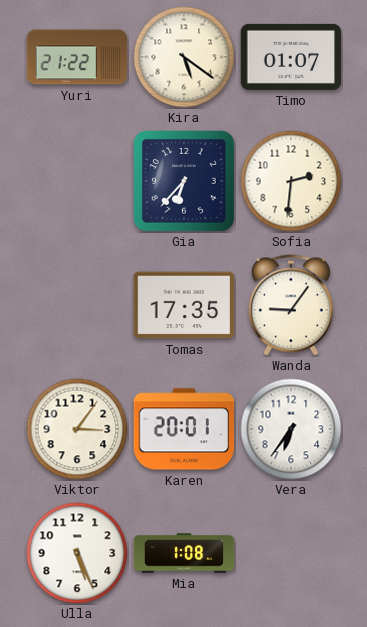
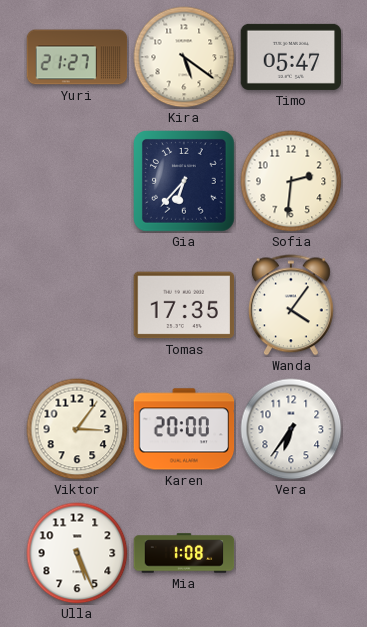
Yuri: 21:22 -> 21:27 (77, 57)
Timo: 01:07 -> 05:47 (291, 57)
Wanda: 9:06 -> 4:06 (291, 305)
Karen: 20:01 -> 20:00 (184, 429)
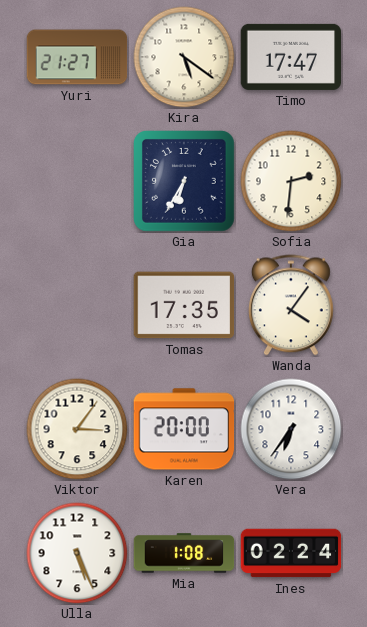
Timo: 05:47 -> 17:47 (291, 57)
Gia: 6:37 -> 6:35 (185, 182)
Ines: none -> 02:24 (291, 553)
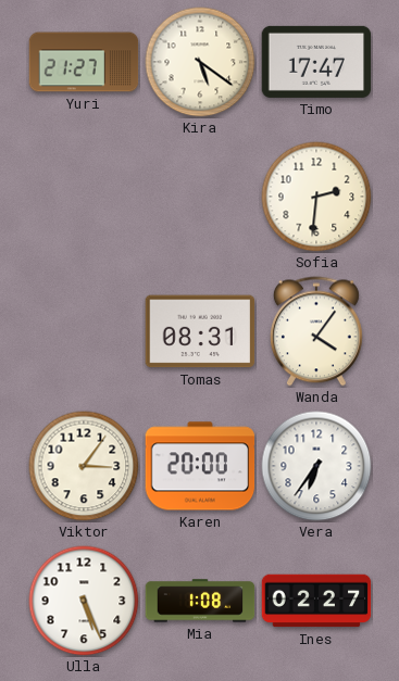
Gia: 6:35 -> none (185, 182)
Tomas: 17:35 -> 08:31 (200, 331)
Ines: 02:24 -> 02:27 (316, 601)
